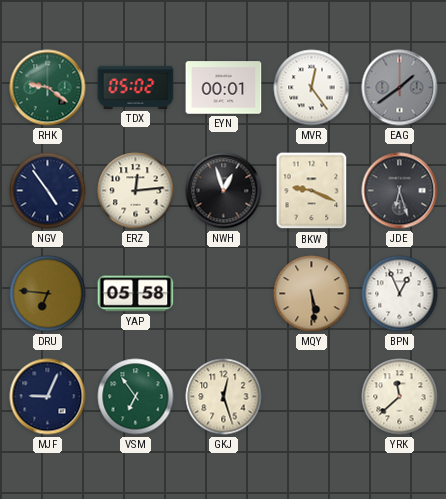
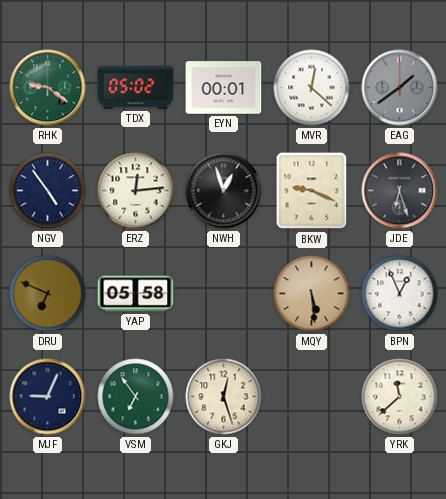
MVR: 12:24 -> 12:22 (312, 88)
DRU: 6:46 -> 6:49 (48, 294)
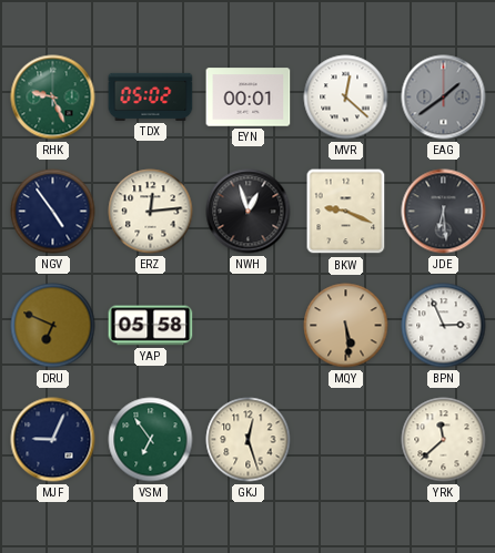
RHK: 9:21 -> 9:26 (53, 98)
JDE: 6:27 -> 6:29 (444, 212)
BPN: 12:56 -> 2:56 (444, 326)
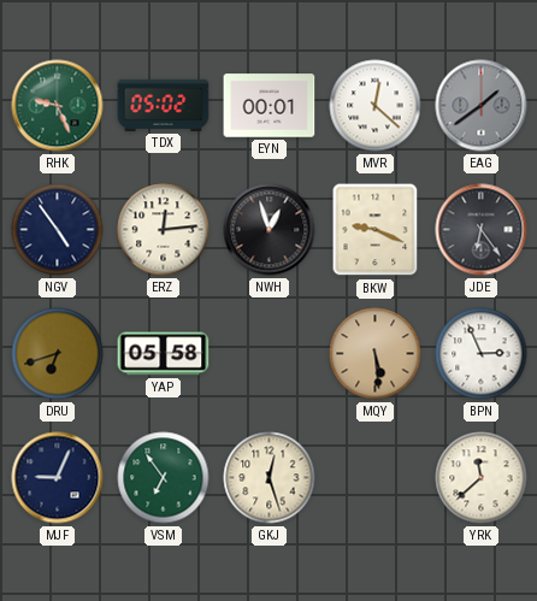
JDE: 6:29 -> 6:24 (482, 230)
DRU: 6:49 -> 6:42 (58, 354)
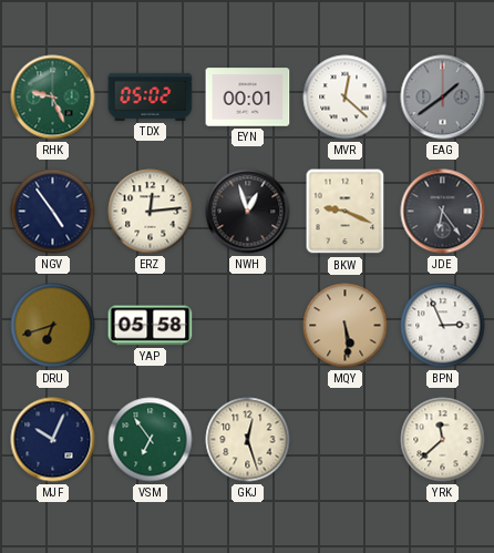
MJF: 9:04 -> 10:04 (53, 440)
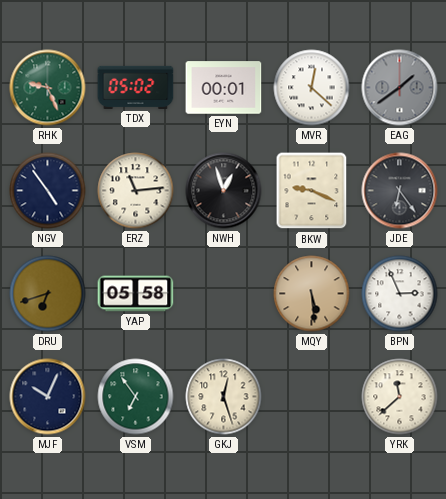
ERZ: 12:14 -> 11:14 (136, 191)
